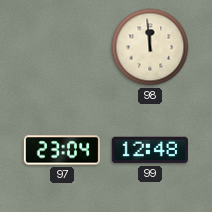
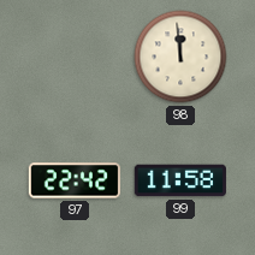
97: 23:04 -> 22:42 (73, 180)
99: 12:48 -> 11:58 (180, 180)
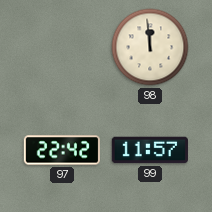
99: 11:58 -> 11:57 (150, 150)
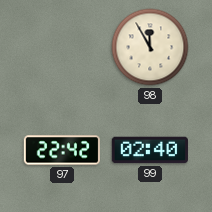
98: 11:59 -> 11:55 (150, 47)
99: 11:57 -> 02:40 (150, 150)
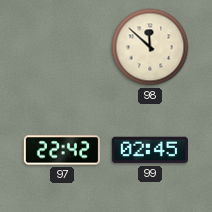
98: 11:55 -> 11:52 (150, 47)
99: 02:40 -> 02:45 (150, 150)
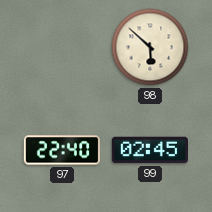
98: 11:52 -> 5:52 (150, 47)
97: 22:42 -> 22:40 (61, 150)
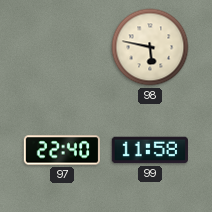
98: 5:52 -> 5:47 (150, 47)
99: 02:45 -> 11:58 (150, 150)
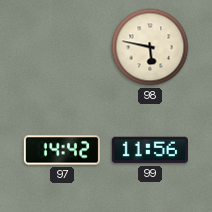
97: 22:40 -> 14:42 (61, 150)
99: 11:58 -> 11:56 (150, 150)
